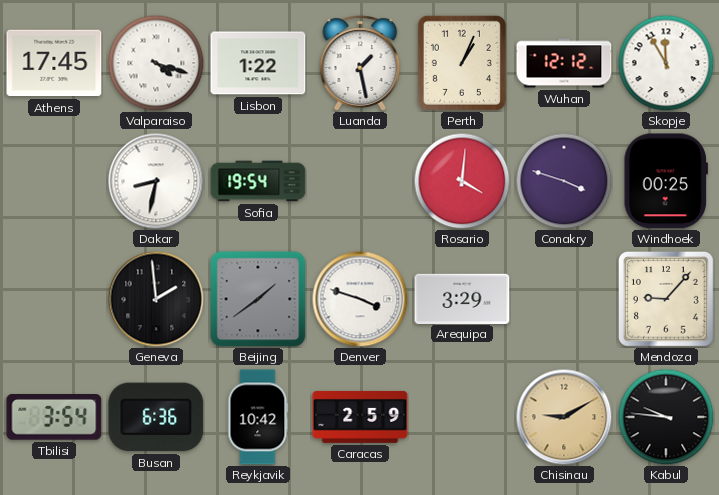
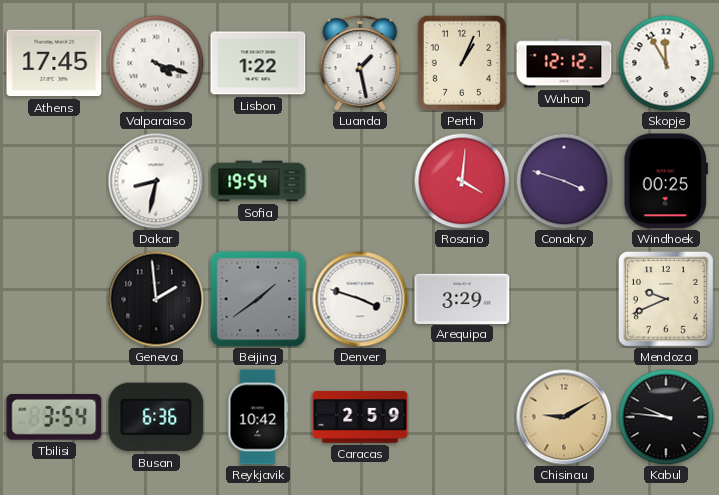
Mendoza: 9:07 -> 9:41 (667, 300)
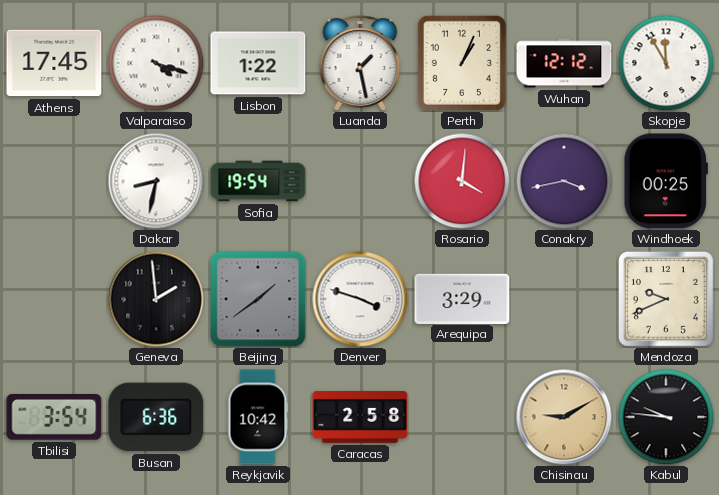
Conakry: 3:48 -> 3:43 (564, 181)
Caracas: 2:59 -> 2:58 (360, 417)
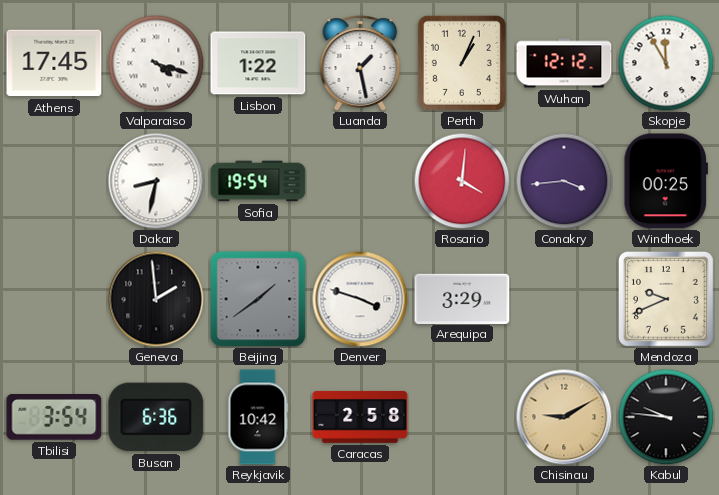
Conakry: 3:43 -> 3:44 (564, 181)
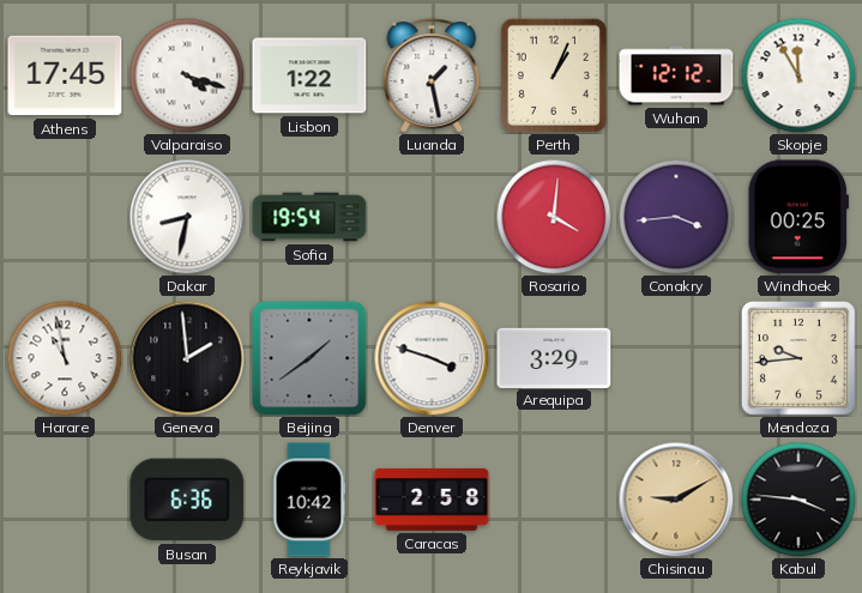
Harare: none -> 10:58 (65, 358)
Mendoza: 9:41 -> 9:44 (800, 359)
Tbilisi: 3:54 -> none (54, 418)
Kabul: 9:46 -> 3:46 (798, 500)
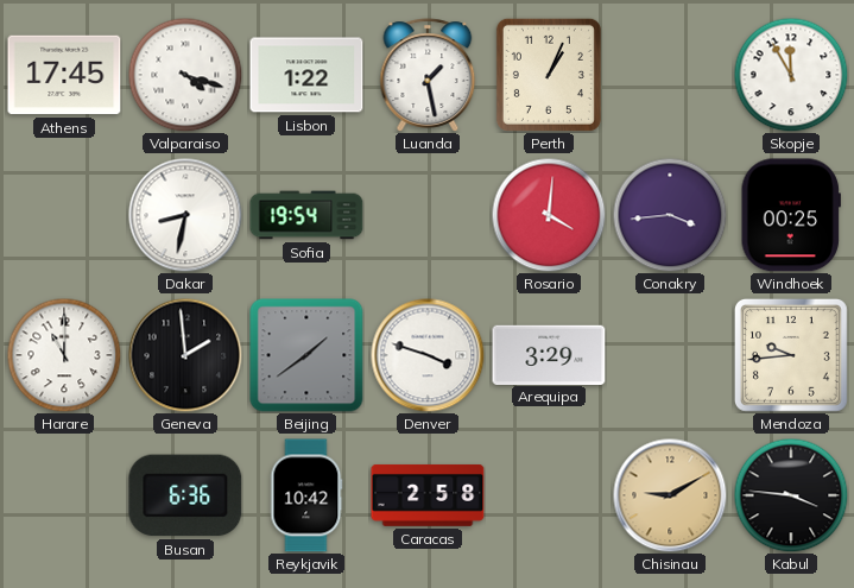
Wuhan: 12:12 -> none (676, 75)
Harare: 10:58 -> 11:00 (64, 355)
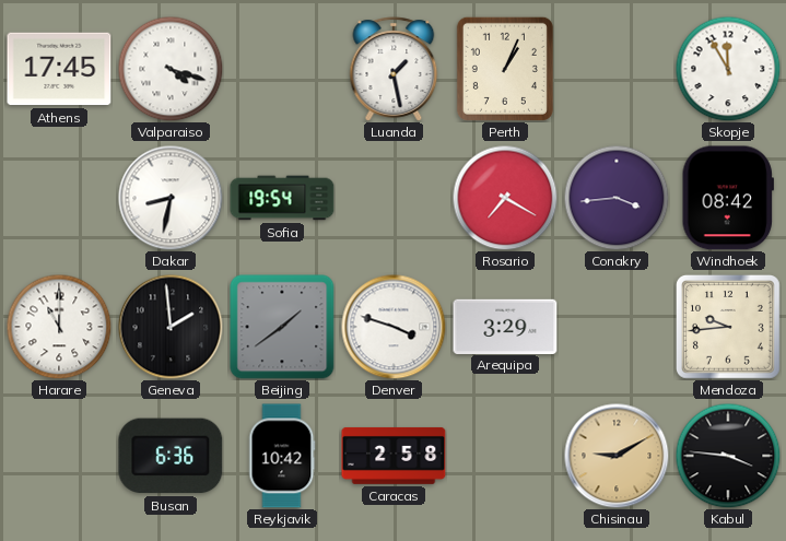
Lisbon: 1:22 -> none (306, 75)
Rosario: 4:01 -> 7:20 (505, 198)
Windhoek: 00:25 -> 08:42 (727, 198)
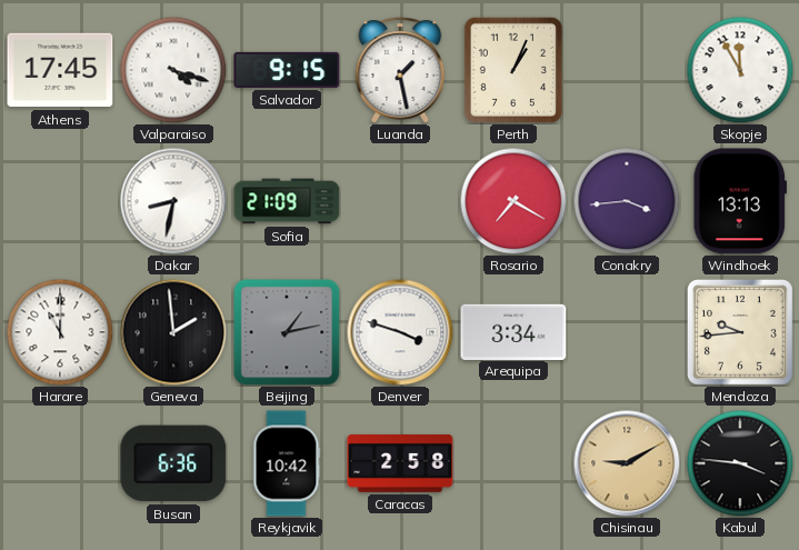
Salvador: none -> 9:15 (287, 70)
Sofia: 19:54 -> 21:09 (287, 201)
Windhoek: 08:42 -> 13:13 (739, 201)
Beijing: 1:39 -> 1:13 (287, 332)
Arequipa: 3:29 -> 3:34 (513, 331)
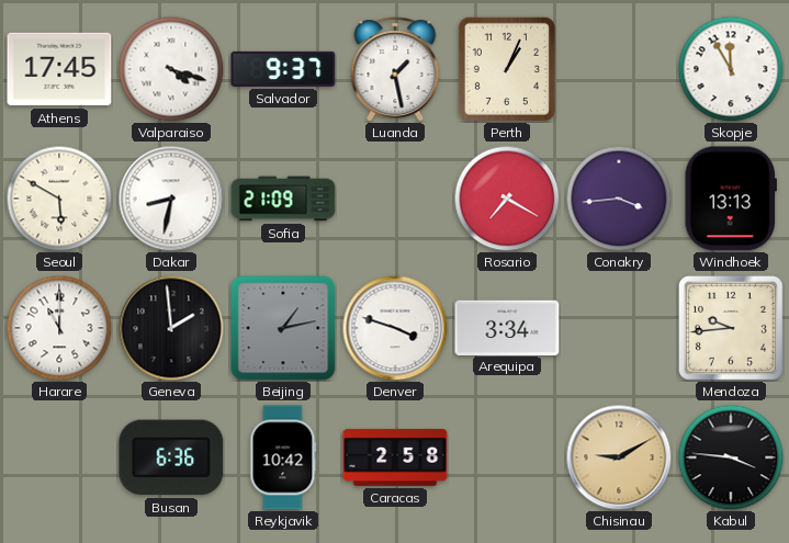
Salvador: 9:15 -> 9:37 (283, 69)
Seoul: none -> 5:50 (59, 199)
